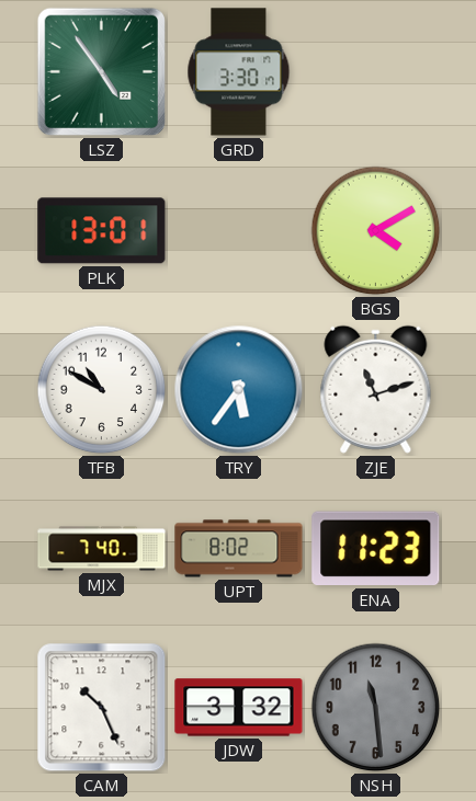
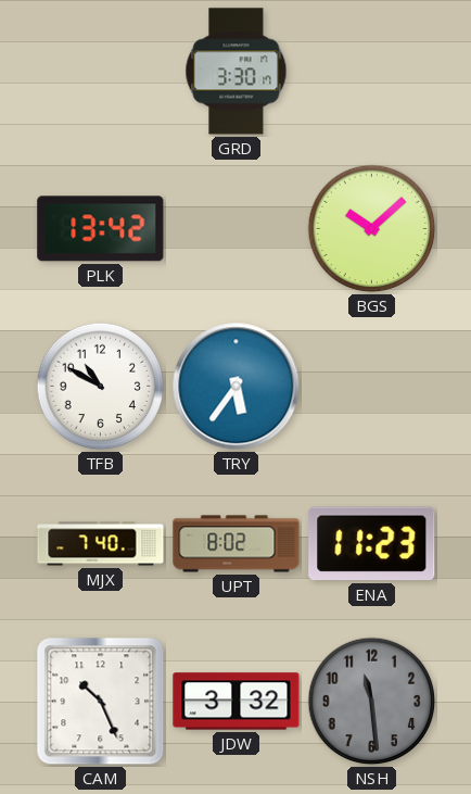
LSZ: 4:54 -> none (101, 71)
PLK: 13:01 -> 13:42 (101, 229)
BGS: 4:10 -> 10:08 (372, 229)
ZJE: 11:12 -> none (376, 389)
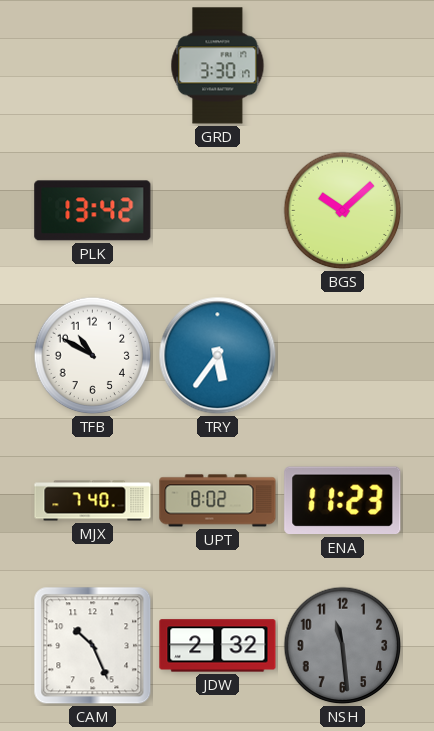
JDW: 3:32 -> 2:32 (218, 646)
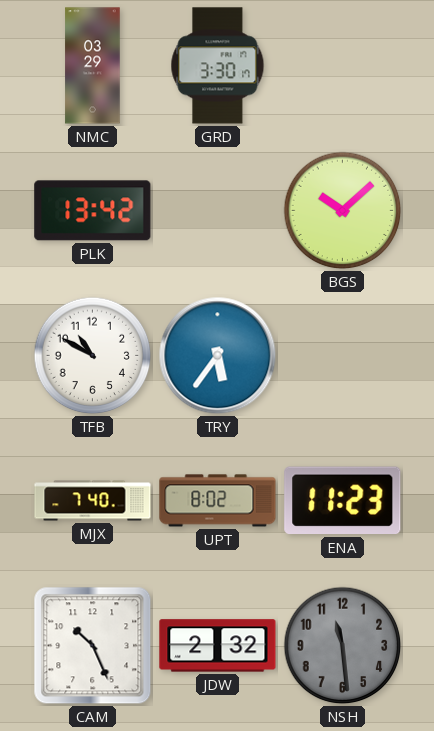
NMC: none -> 03:29 (93, 66)
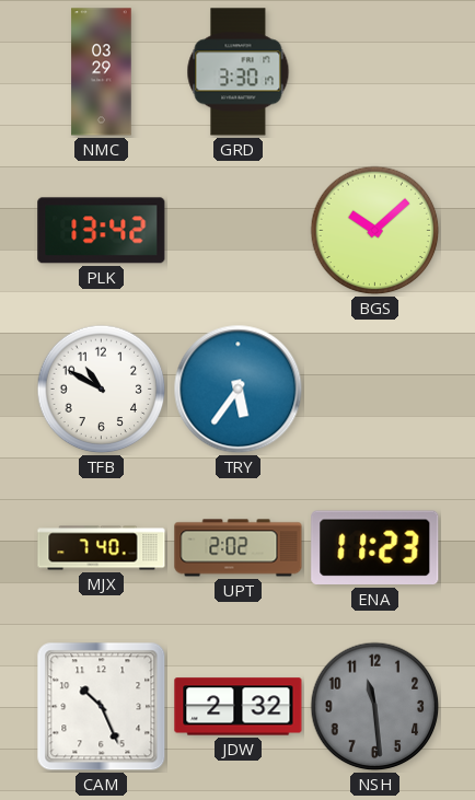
UPT: 8:02 -> 2:02 (239, 548)
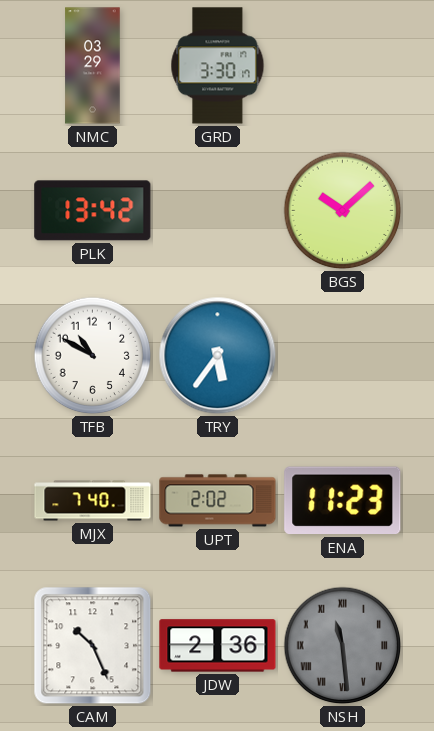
JDW: 2:32 -> 2:36 (218, 646)
NSH numerals: Arabic -> Roman (343, 646)
